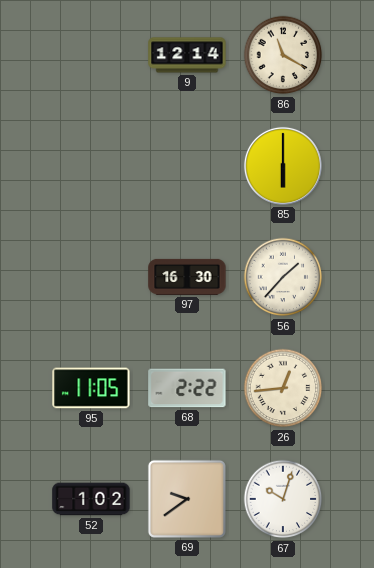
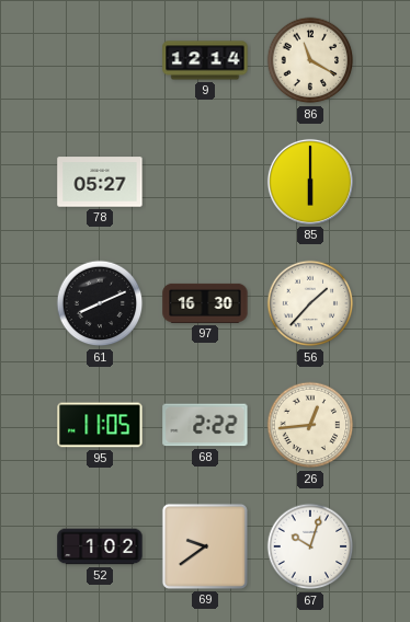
78: none -> 05:27 (100, 182)
61: none -> 8:11 (100, 303)
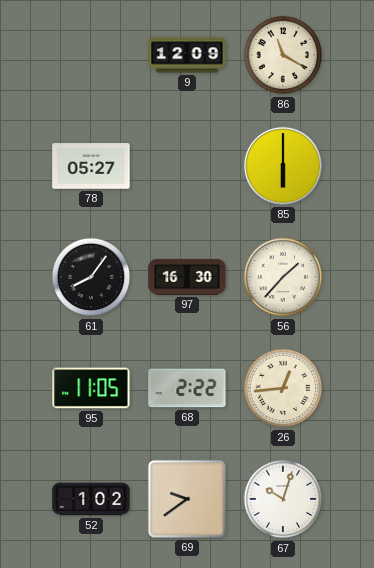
9: 12:14 -> 12:09 (187, 55)
61: 8:11 -> 8:06 (91, 277)
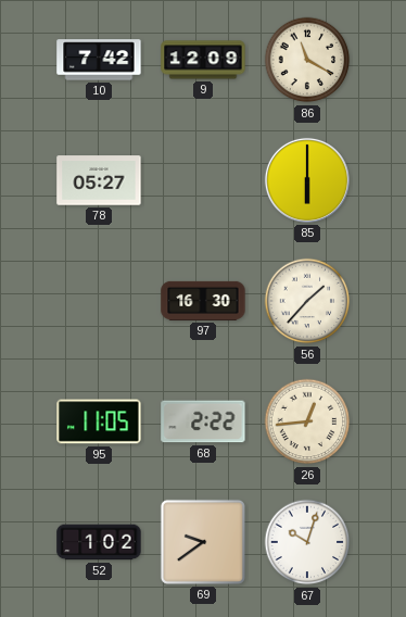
10: none -> 7:42 (99, 60)
61: 8:06 -> none (91, 277)
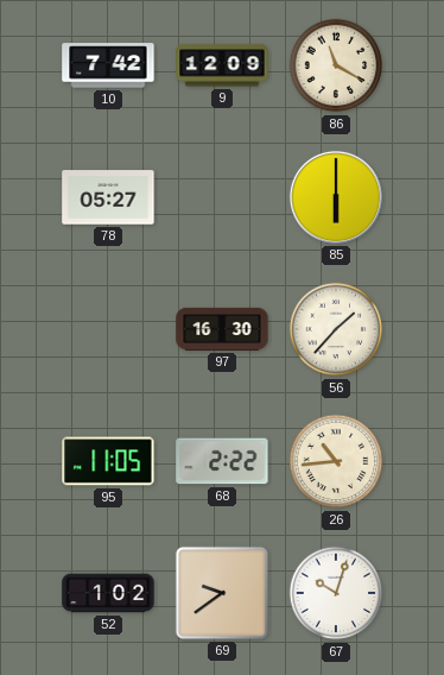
26: 12:44 -> 10:44 (336, 461)
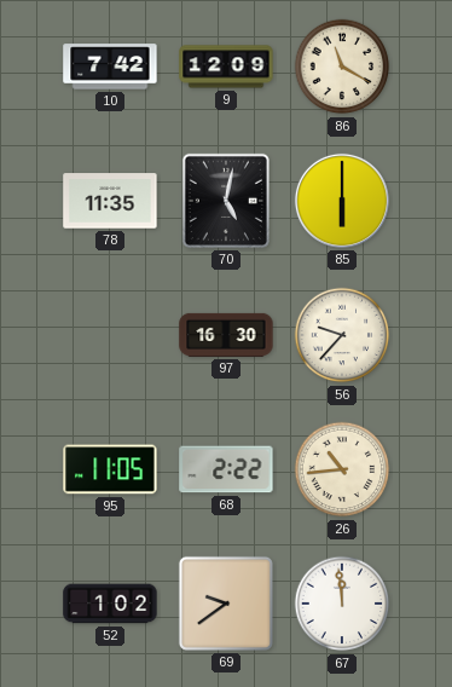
78: 05:27 -> 11:35 (110, 201)
70: none -> 5:02 (226, 201)
56: 1:37 -> 9:37 (342, 335)
67: 10:03 -> 11:59 (342, 604)
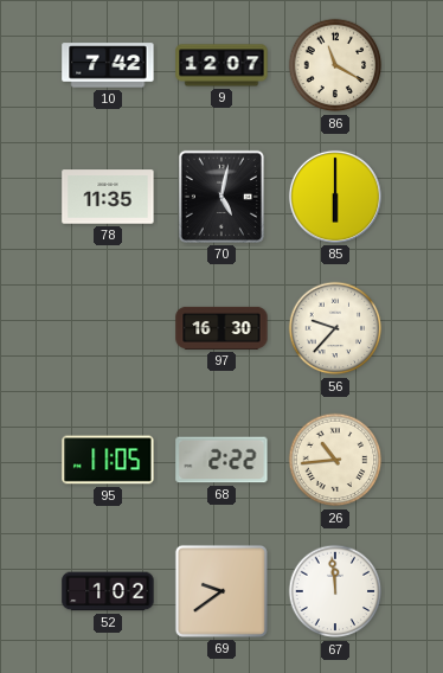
9: 12:09 -> 12:07 (221, 65)
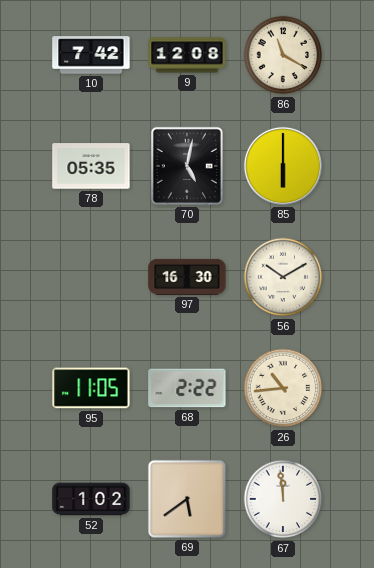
9: 12:07 -> 12:08 (187, 55)
78: 11:35 -> 05:35 (91, 166)
56: 9:37 -> 10:10 (283, 277)
69: 9:39 -> 5:39 (187, 499)
